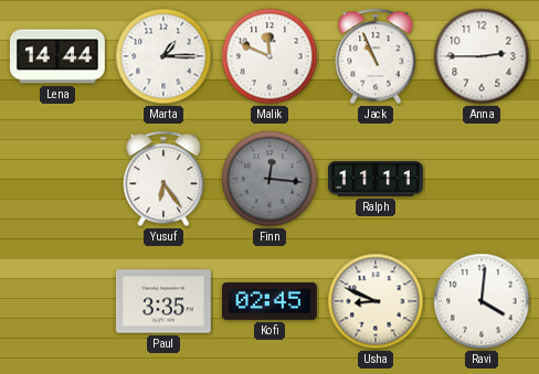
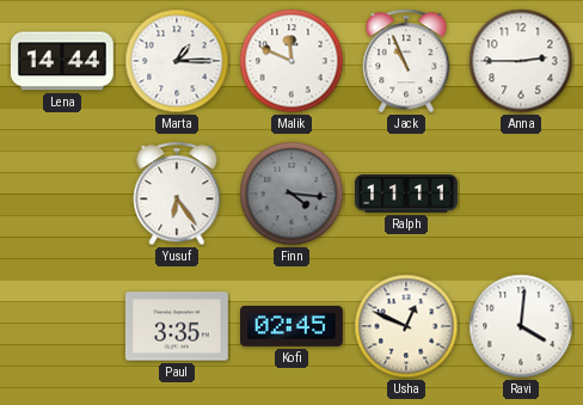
Finn: 12:16 -> 4:16 (291, 194)
Usha: 8:49 -> 12:49 (406, 326)
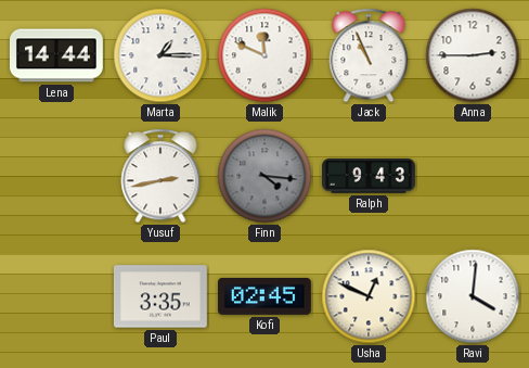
Yusuf: 6:24 -> 2:43 (160, 176)
Ralph: 11:11 -> 9:43 (370, 176)
